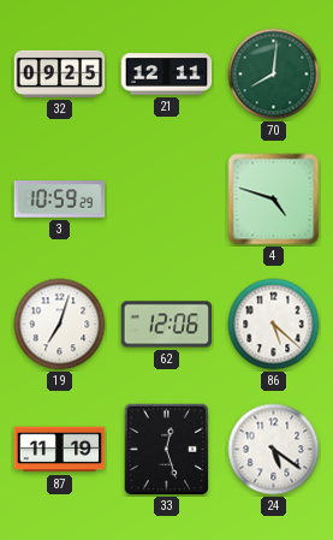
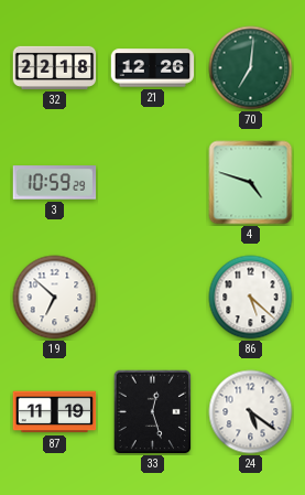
32: 09:25 -> 22:18 (55, 67)
21: 12:11 -> 12:26 (153, 68)
70: 8:01 -> 7:01 (251, 68)
19: 7:03 -> 6:52 (55, 298)
62: 12:06 -> none (167, 325)
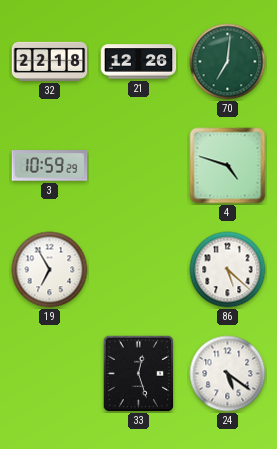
19: 6:52 -> 6:55 (50, 270)
87: 11:19 -> none (55, 412)
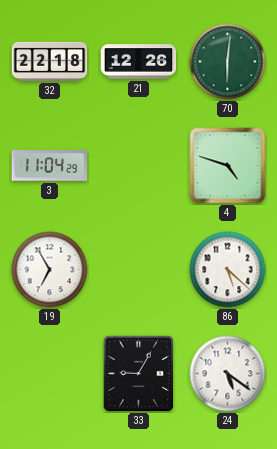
70: 7:01 -> 6:01 (228, 62)
3: 10:59 -> 11:04 (50, 166)
33: 12:27 -> 9:05 (139, 374)
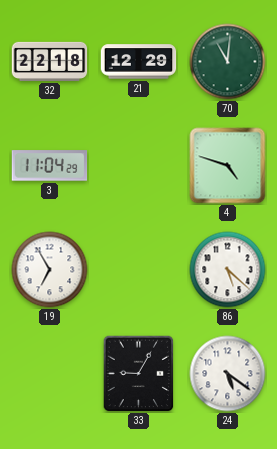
21: 12:26 -> 12:29 (139, 62)
70: 6:01 -> 11:01 (228, 62)
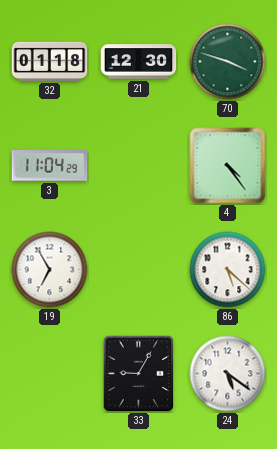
32: 22:18 -> 01:18 (50, 61)
21: 12:29 -> 12:30 (139, 62)
70: 11:01 -> 3:48 (228, 62)
4: 4:48 -> 4:24 (228, 166)
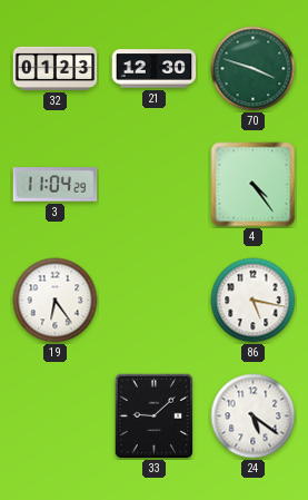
32: 01:18 -> 01:23 (56, 68)
19: 6:55 -> 6:24 (56, 301)
86: 5:22 -> 5:17 (254, 301)
33: 9:05 -> 9:08 (155, 416)
